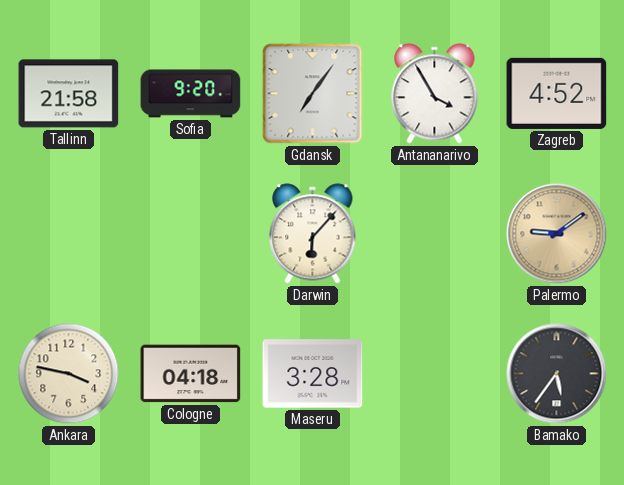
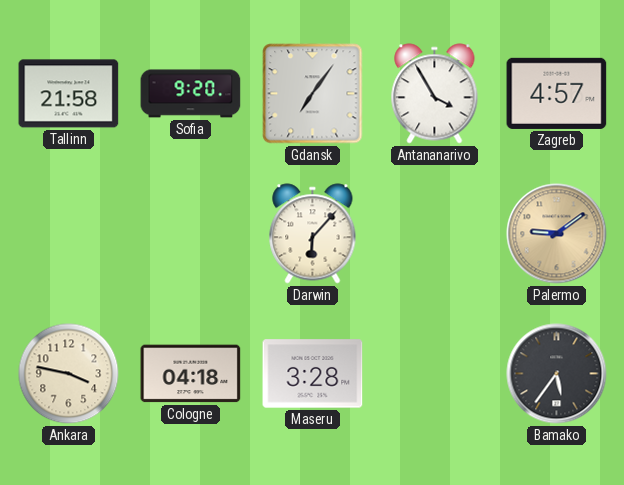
Zagreb: 4:52 -> 4:57 (557, 93)
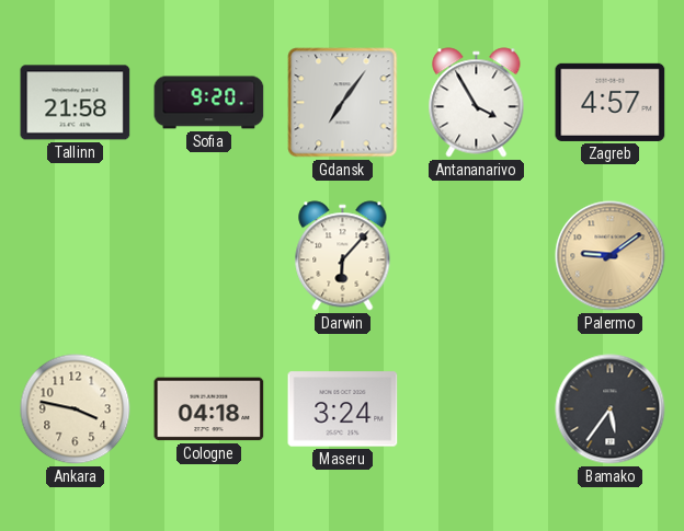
Maseru: 3:28 -> 3:24 (343, 409)
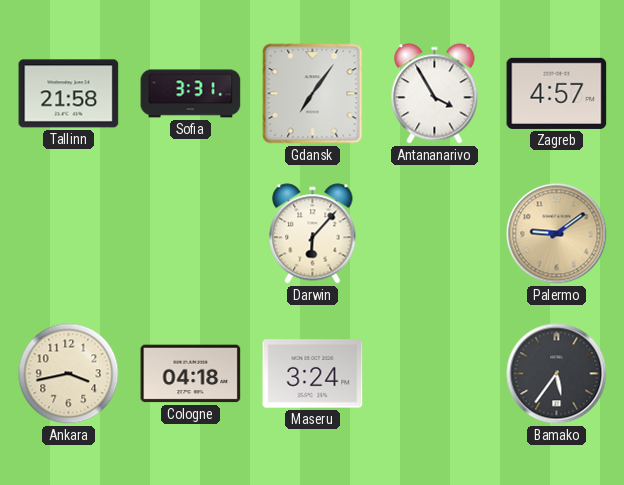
Sofia: 9:20 -> 3:31 (191, 94)
Ankara: 3:47 -> 3:43 (69, 374)
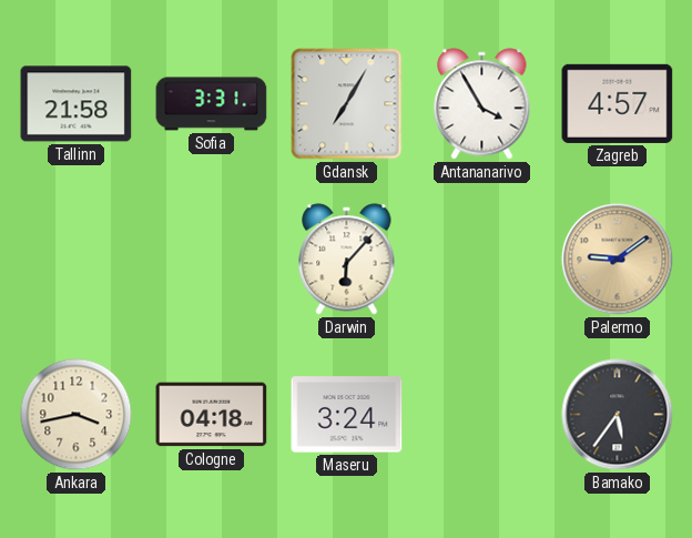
Gdansk: 7:06 -> 7:05 (347, 104)
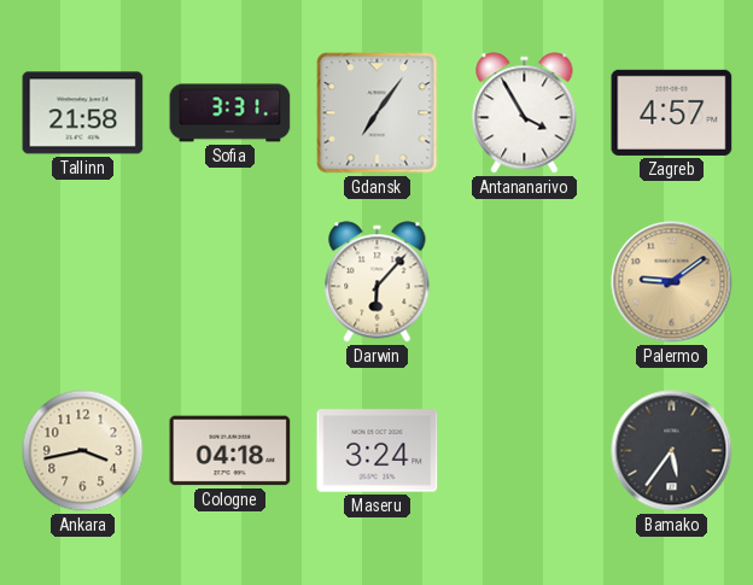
Gdansk: 7:05 -> 7:06 (378, 113)
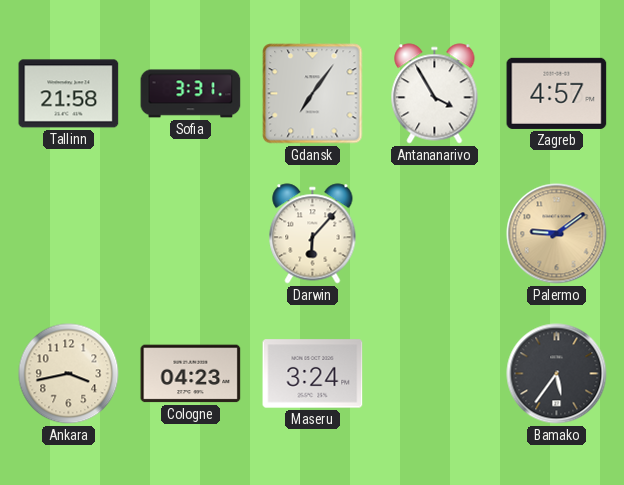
Cologne: 04:18 -> 04:23 (191, 374)
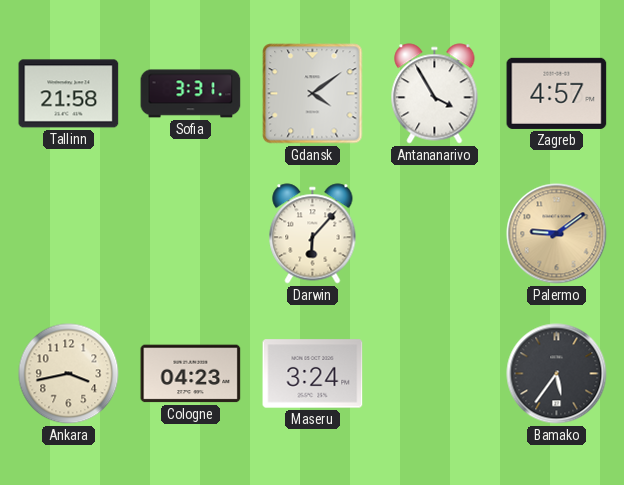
Gdansk: 7:06 -> 4:09 (313, 94)
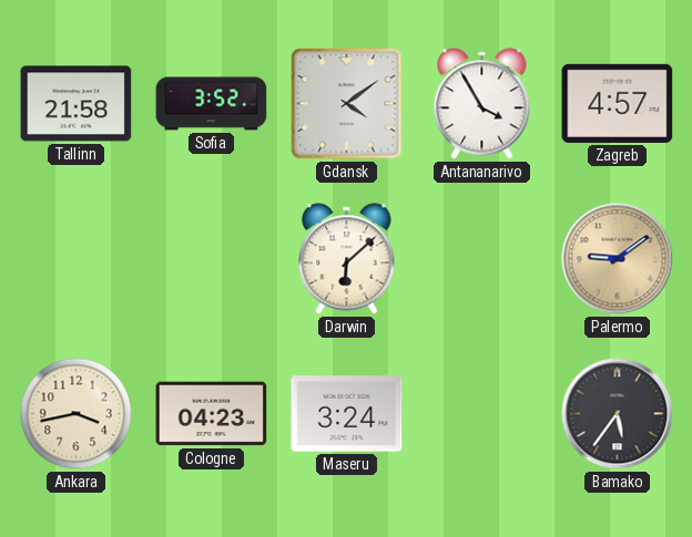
Sofia: 3:31 -> 3:52 (212, 104)
Darwin: 6:07 -> 6:08 (347, 259)
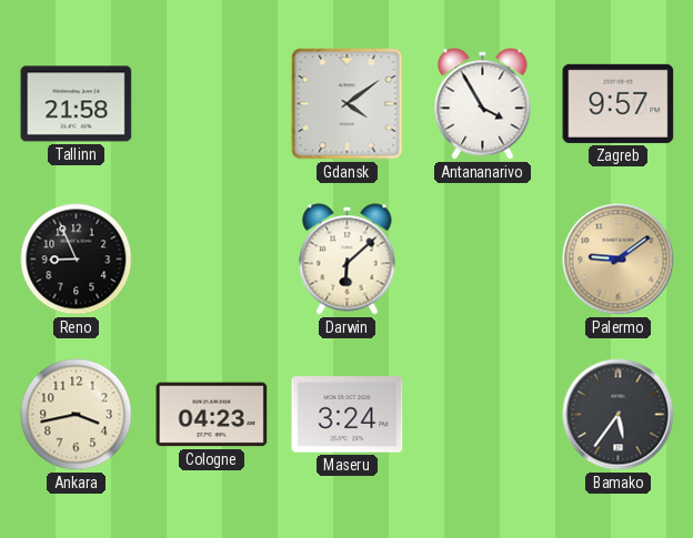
Sofia: 3:52 -> none (212, 104)
Zagreb: 4:57 -> 9:57 (619, 103)
Reno: none -> 8:56 (77, 260)
